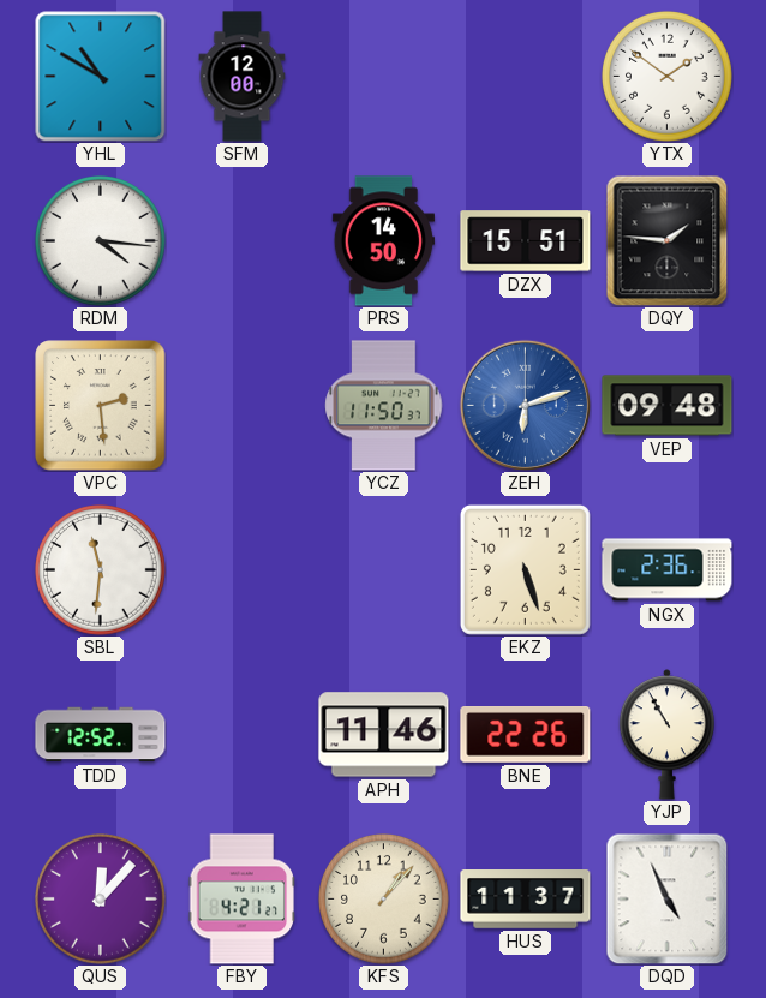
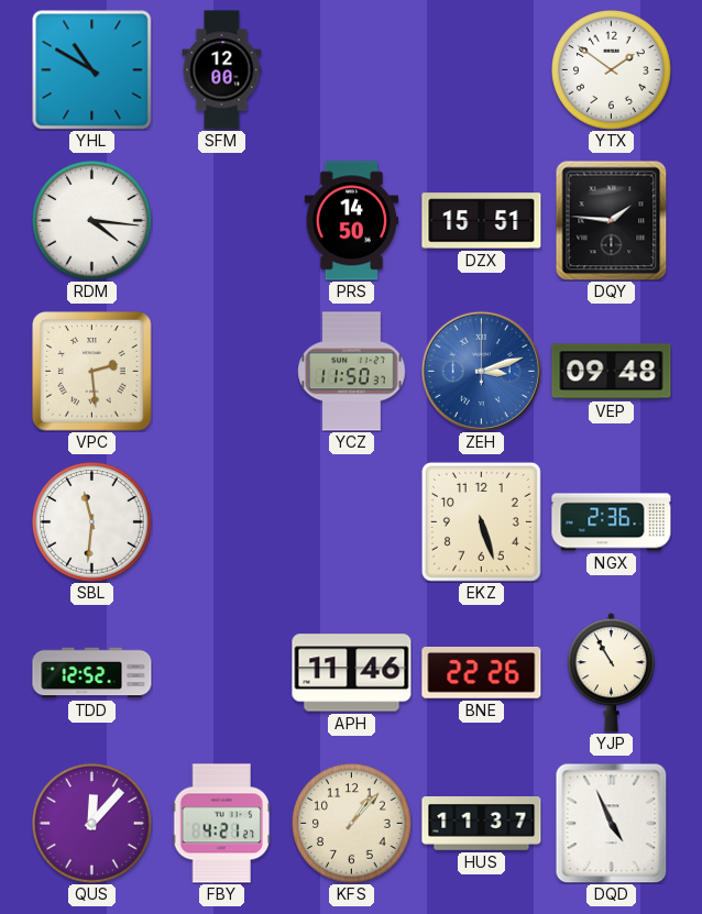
ZEH: 6:12 -> 3:12 (481, 371)
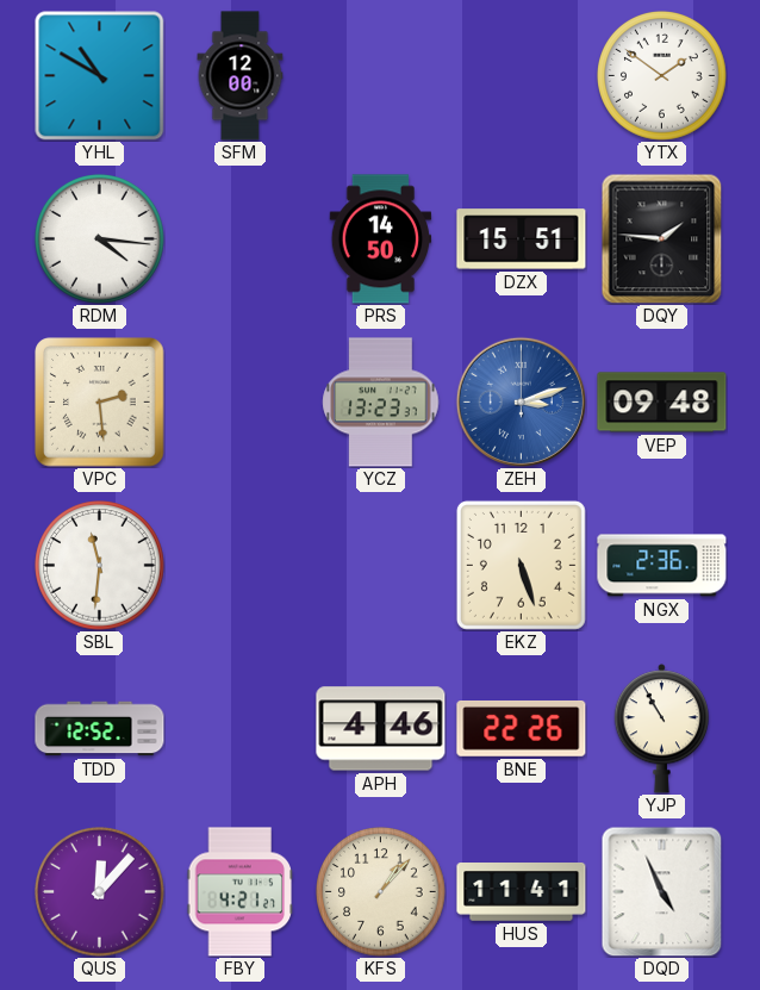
YCZ: 11:50 -> 13:23 (381, 403)
APH: 11:46 -> 4:46 (381, 729)
HUS: 11:37 -> 11:41 (522, 892)
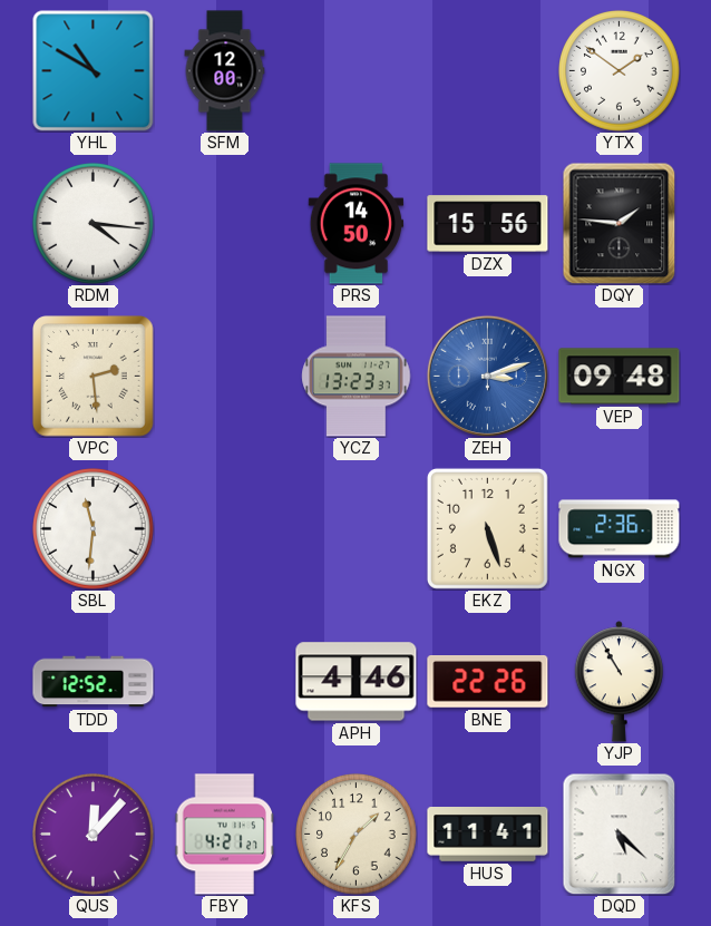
DZX: 15:51 -> 15:56 (488, 224)
KFS: 1:07 -> 1:35 (357, 835)
DQD: 4:56 -> 5:22 (620, 834)
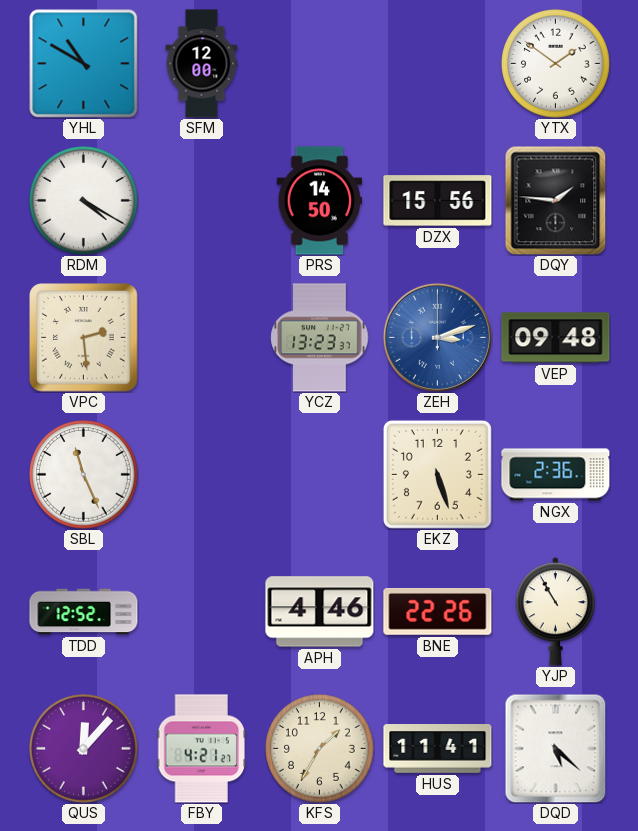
RDM: 4:16 -> 4:20 (84, 201)
SBL: 11:31 -> 11:26 (84, 475)
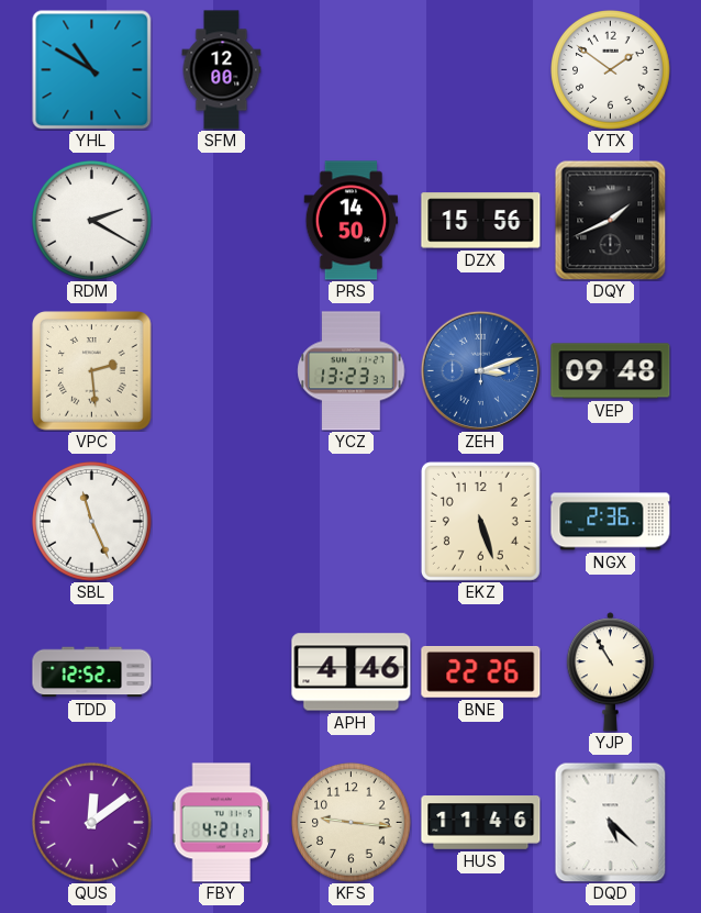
RDM: 4:20 -> 2:20 (92, 221)
DQY: 1:46 -> 1:41 (611, 220)
QUS: 12:07 -> 12:09 (92, 823)
KFS: 1:35 -> 9:16 (352, 823)
HUS: 11:41 -> 11:46 (481, 823)
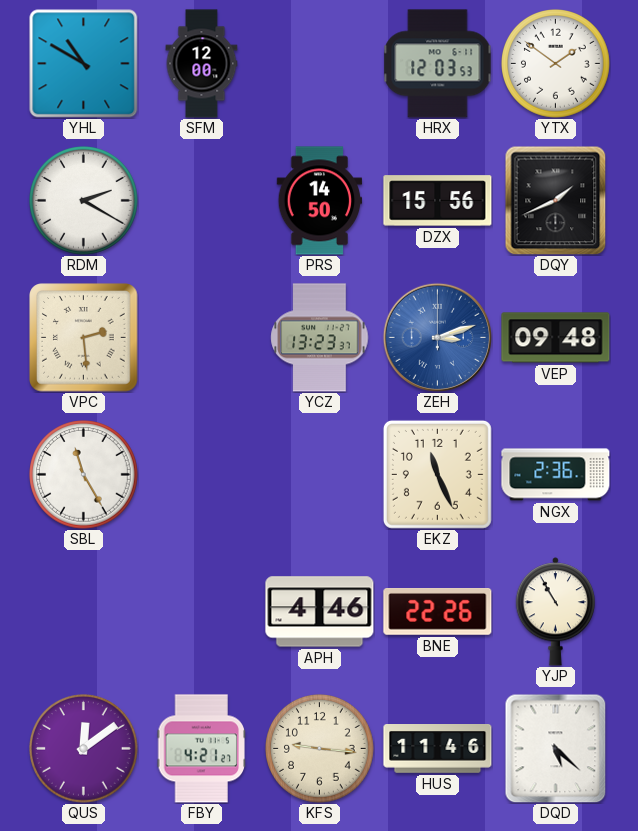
HRX: none -> 12:03 (438, 64)
SBL: 11:26 -> 11:25 (84, 475)
EKZ: 5:27 -> 11:26 (437, 474)
TDD: 12:52 -> none (92, 672)
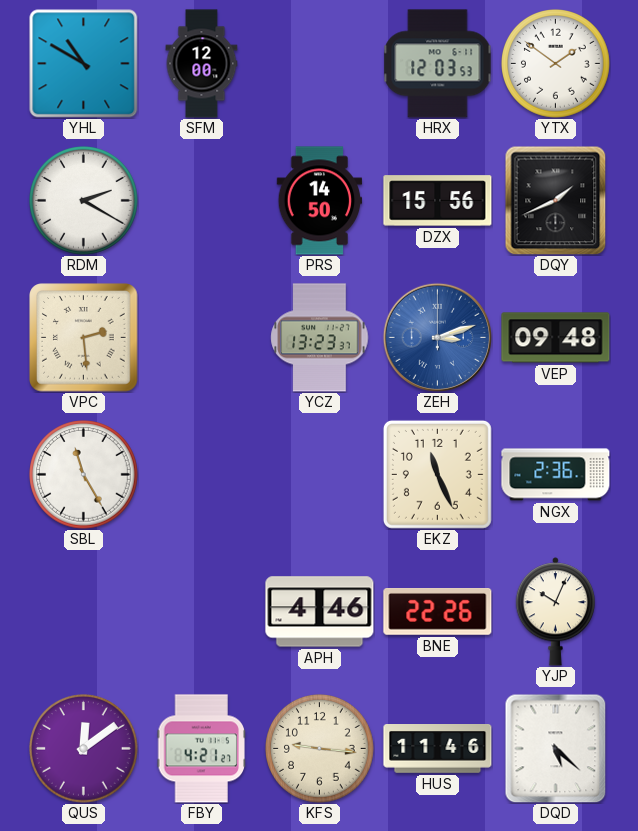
YJP: 10:55 -> 10:04 (555, 612)
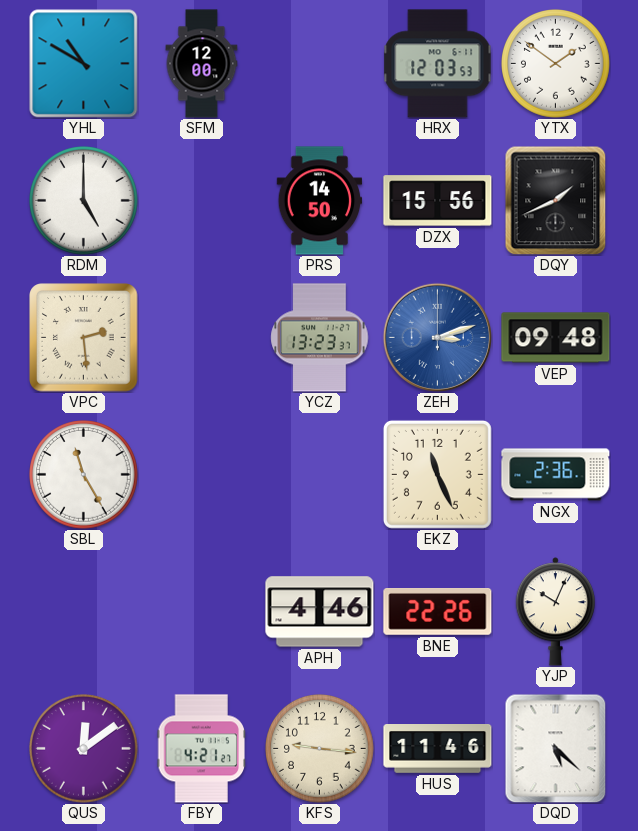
RDM: 2:20 -> 5:00 (84, 201)
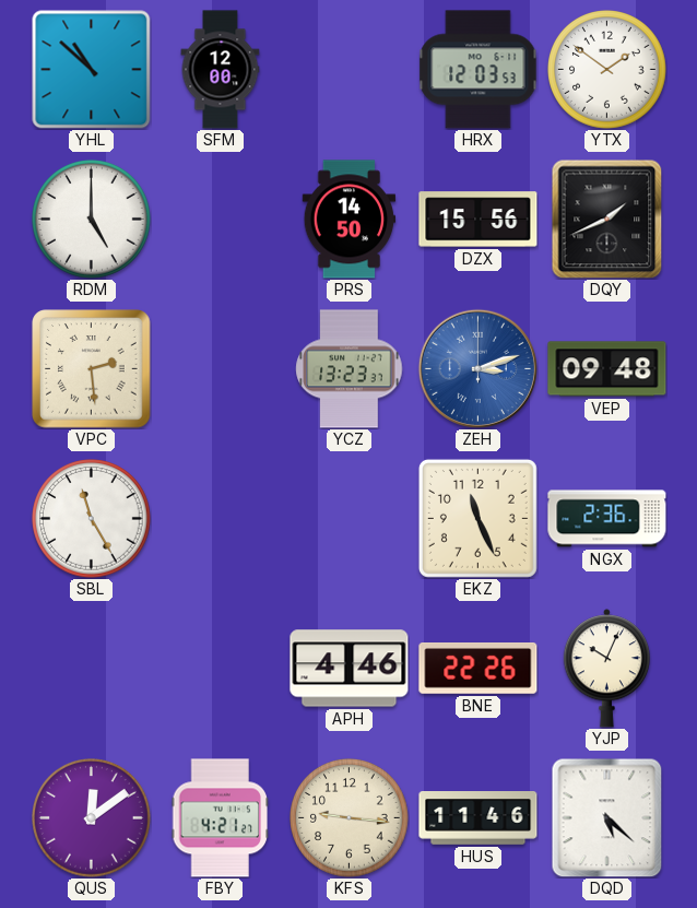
YHL: 10:50 -> 10:52 (91, 69)
